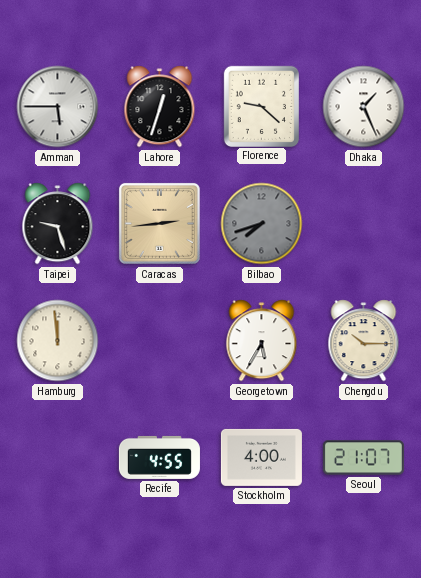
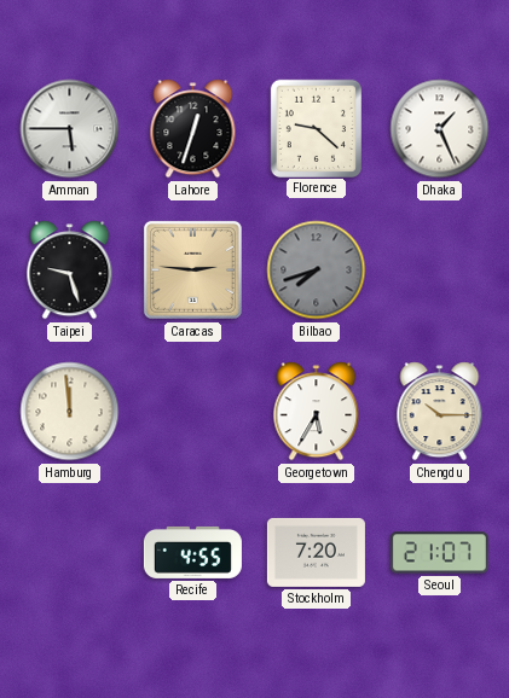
Caracas: 2:44 -> 2:46 (192, 269)
Stockholm: 4:00 -> 7:20 (316, 552)
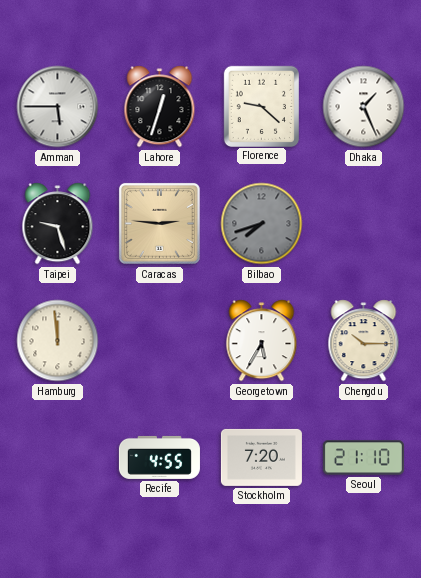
Seoul: 21:07 -> 21:10 (363, 458)
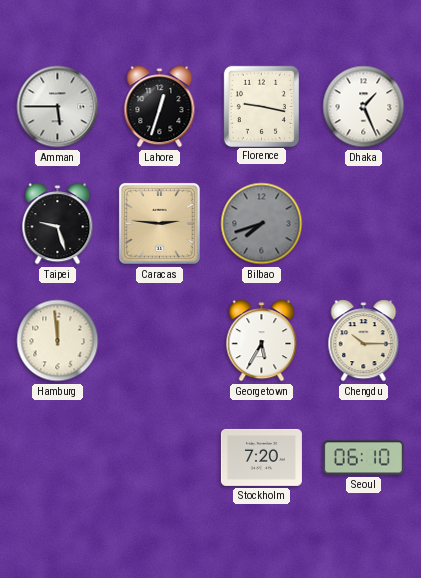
Florence: 9:22 -> 9:17 (261, 106)
Recife: 4:55 -> none (159, 457)
Seoul: 21:10 -> 06:10 (363, 458)
